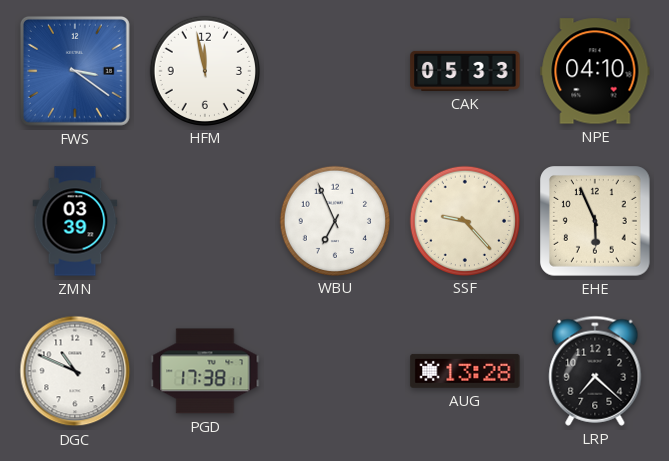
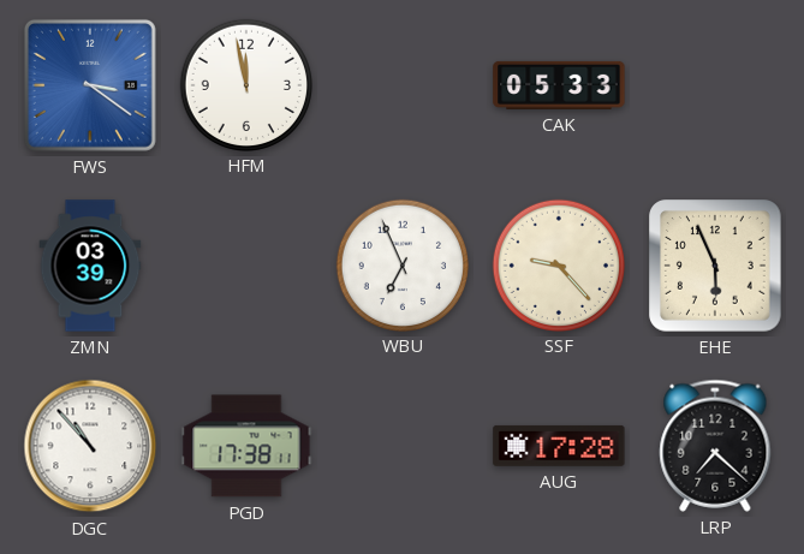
NPE: 04:10 -> none (595, 71)
DGC: 10:49 -> 10:53 (90, 446)
AUG: 13:28 -> 17:28 (559, 446)
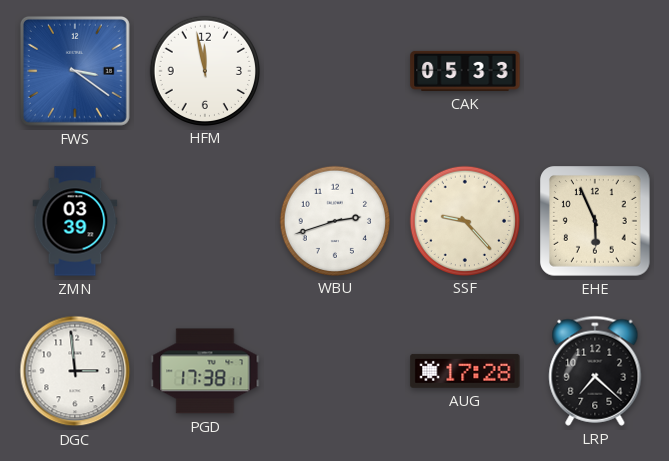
WBU: 6:56 -> 2:42 (334, 220)
DGC: 10:53 -> 2:59 (75, 371)
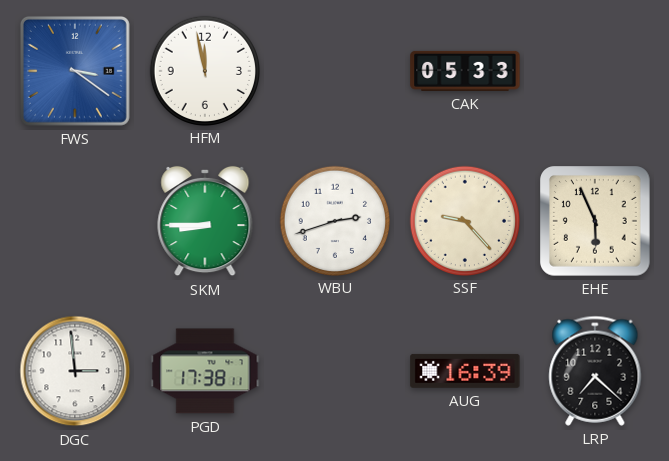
ZMN: 03:39 -> none (75, 221)
SKM: none -> 8:45 (205, 221)
AUG: 17:28 -> 16:39 (465, 371)
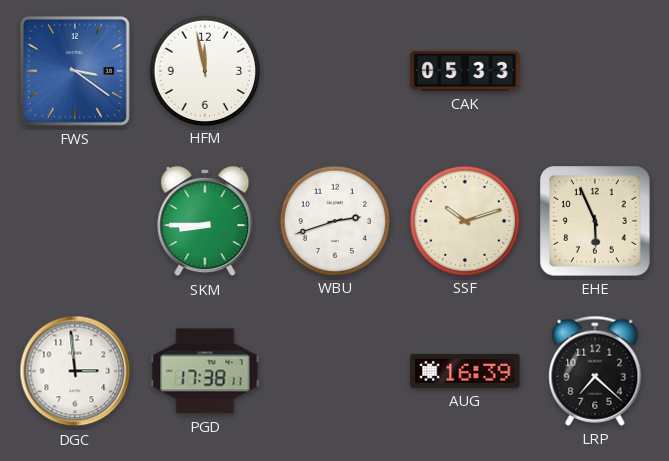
SSF: 9:23 -> 10:12 (464, 220)
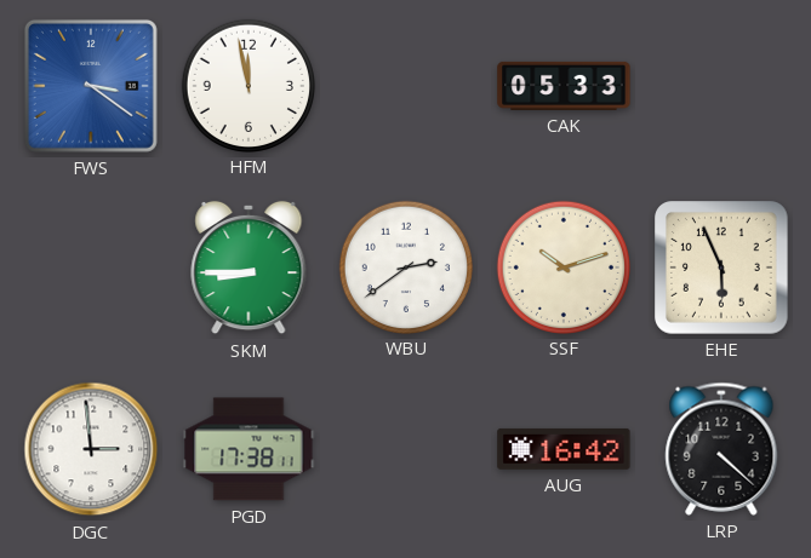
WBU: 2:42 -> 2:39 (405, 266)
AUG: 16:39 -> 16:42 (564, 449)
LRP: 7:22 -> 4:22 (721, 449)
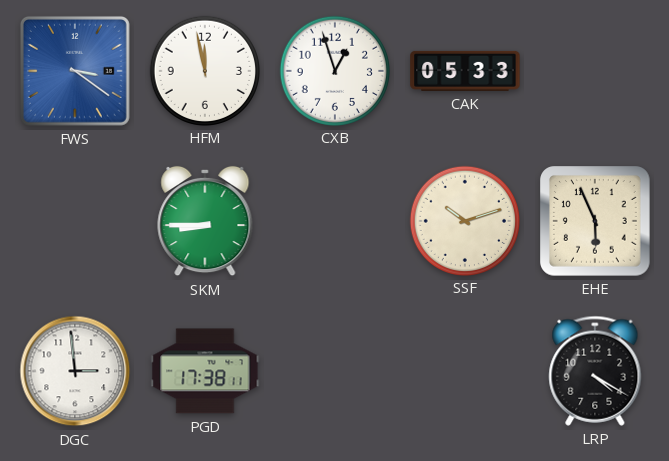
CXB: none -> 12:57 (334, 70)
WBU: 2:39 -> none (405, 266)
AUG: 16:42 -> none (564, 449)
LRP: 4:22 -> 4:20 (595, 371)
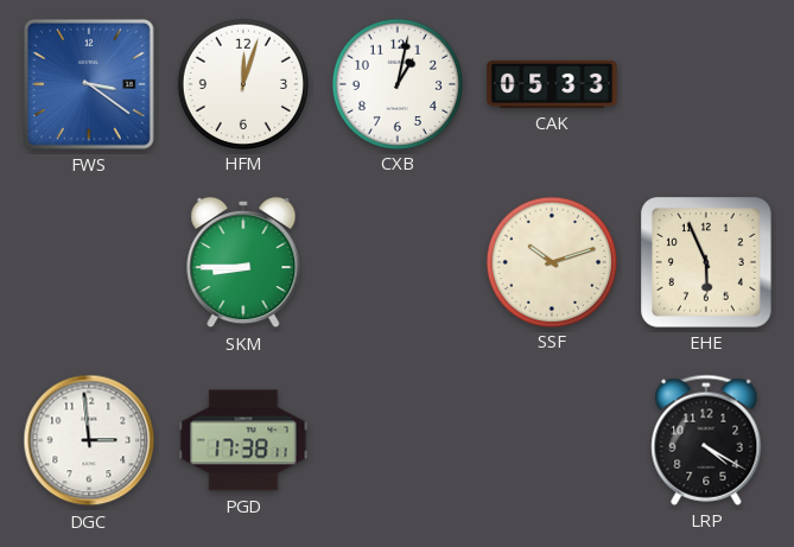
HFM: 11:58 -> 12:03 (242, 83)
CXB: 12:57 -> 1:02 (396, 83)
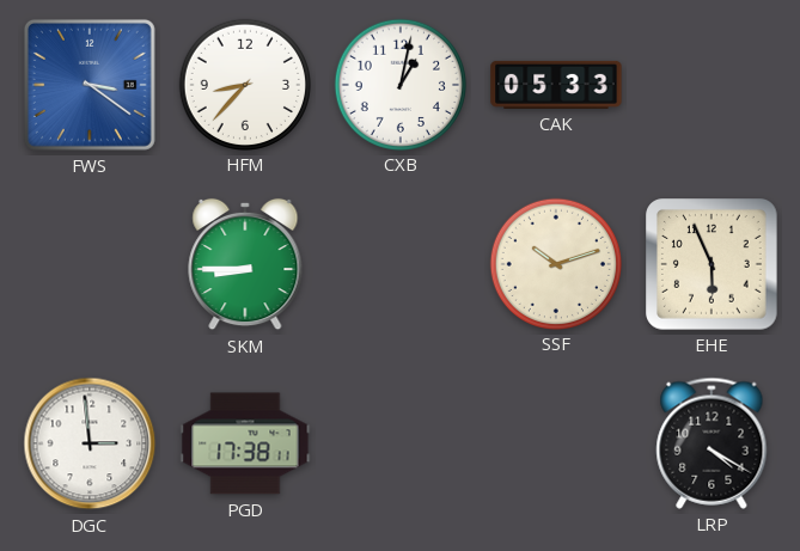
HFM: 12:03 -> 8:37 (244, 84)
